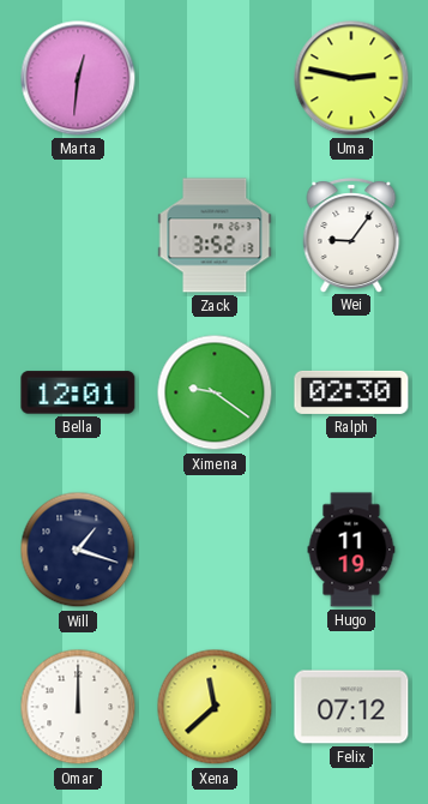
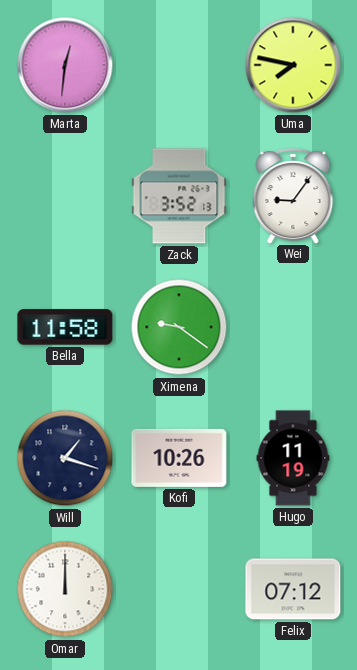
Uma: 2:47 -> 7:47 (293, 65)
Bella: 12:01 -> 11:58 (65, 327)
Ralph: 02:30 -> none (351, 392)
Kofi: none -> 10:26 (179, 458)
Xena: 11:38 -> none (215, 707)
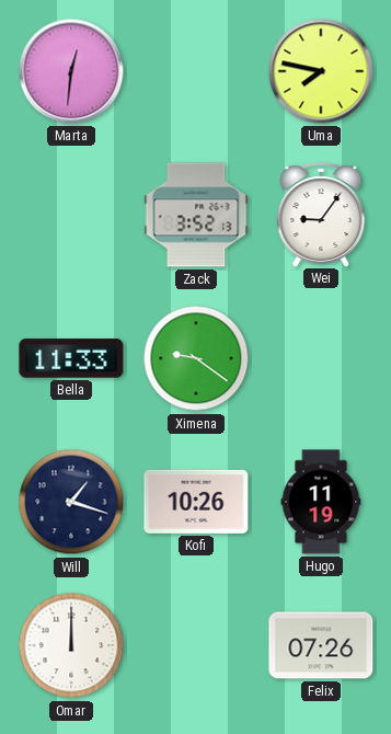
Bella: 11:58 -> 11:33 (71, 358)
Felix: 07:12 -> 07:26 (321, 645)
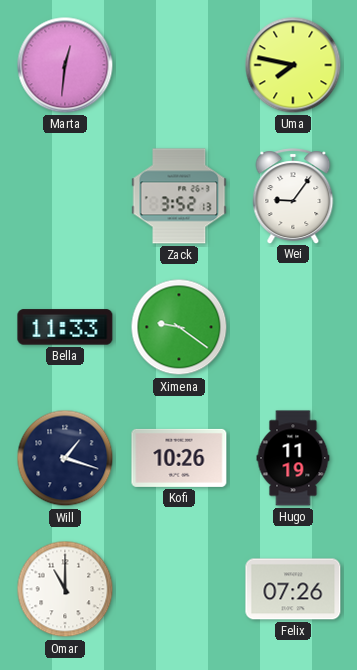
Omar: 12:00 -> 11:00 (65, 589)
